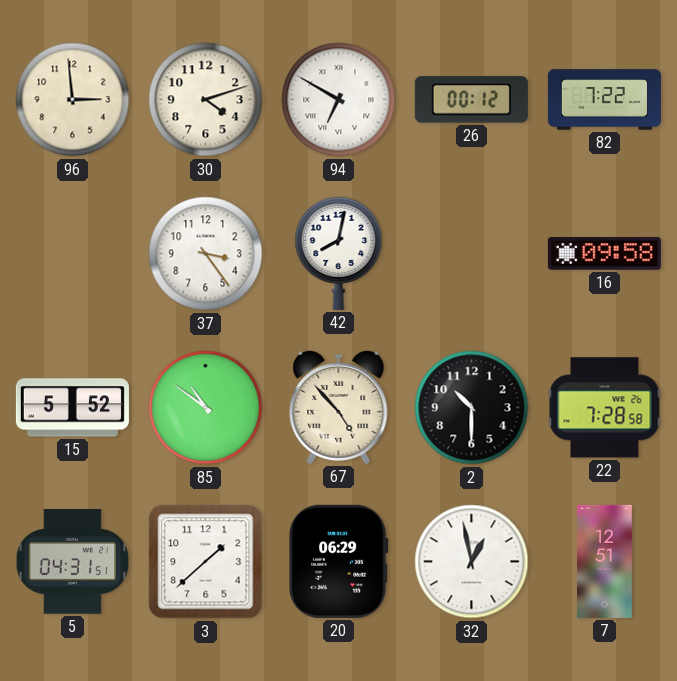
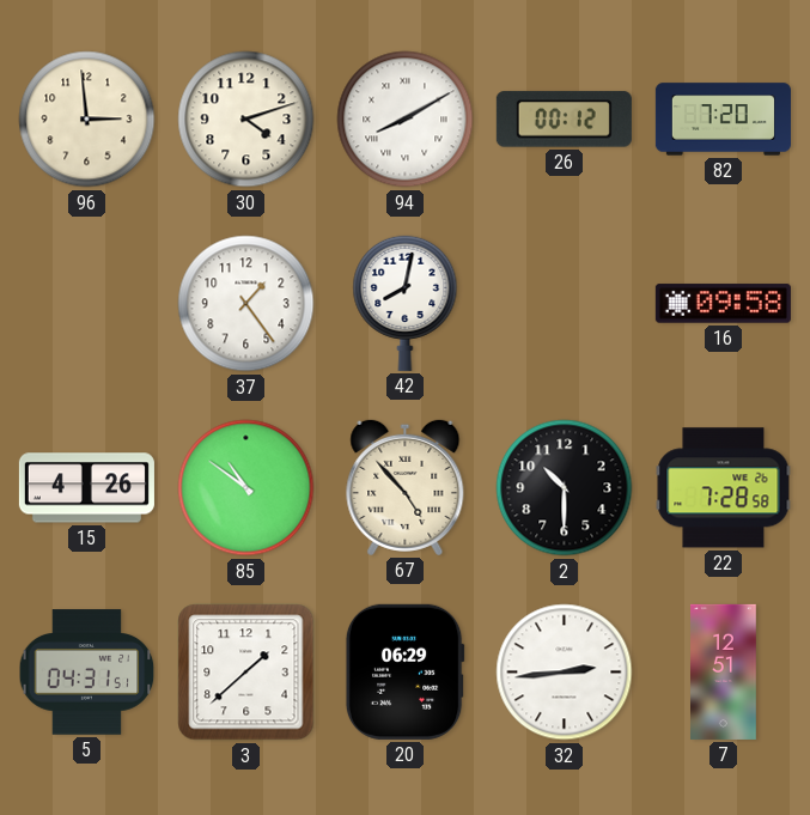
94: 6:50 -> 8:10 (406, 120)
82: 7:22 -> 7:20 (723, 120)
37: 3:24 -> 1:24 (246, 304)
15: 5:52 -> 4:26 (86, 488)
32: 12:58 -> 2:44 (565, 673)
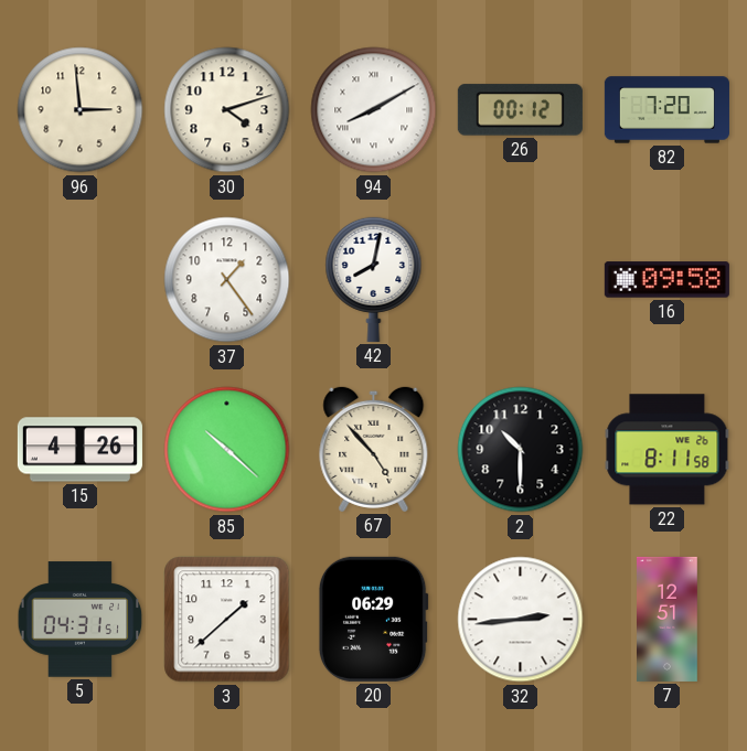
85: 10:51 -> 10:22 (227, 450)
22: 7:28 -> 8:11 (668, 450)
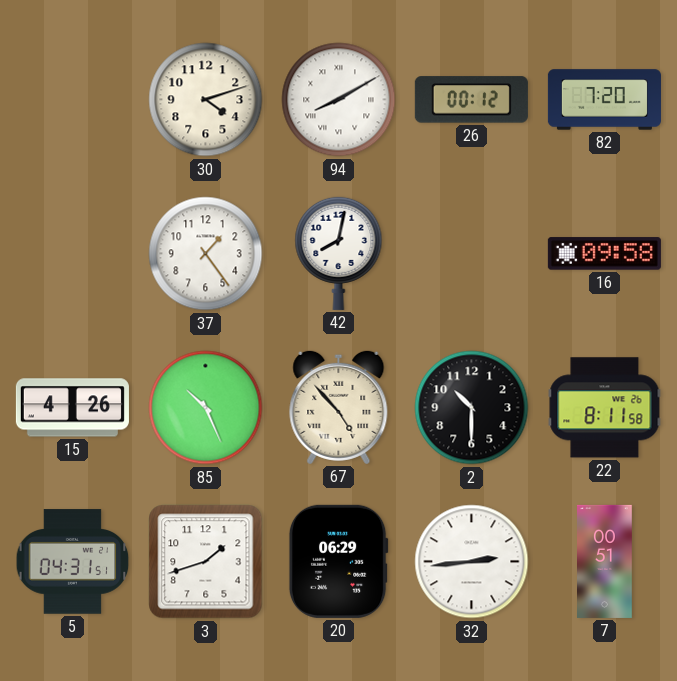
96: 2:59 -> none (81, 110)
85: 10:22 -> 10:26 (206, 408)
3: 1:38 -> 1:42 (206, 562)
7: 12:51 -> 00:51 (605, 561)
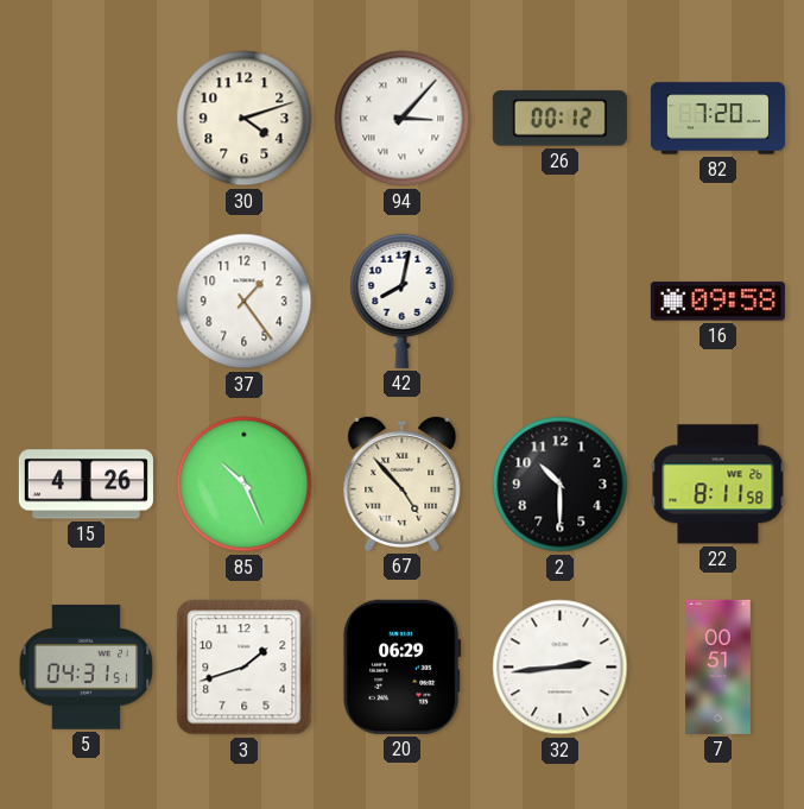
94: 8:10 -> 3:07 (403, 119)
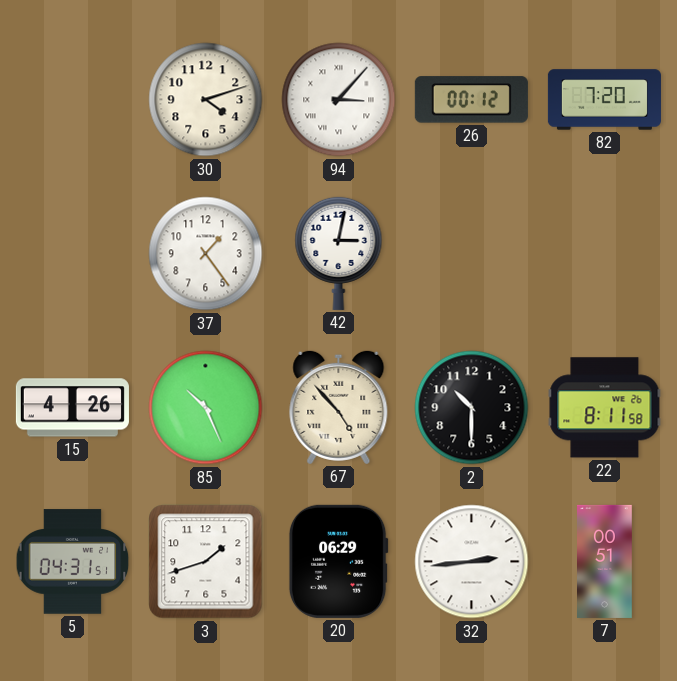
42: 8:02 -> 3:02 (339, 253)
16: 09:58 -> none (717, 302)
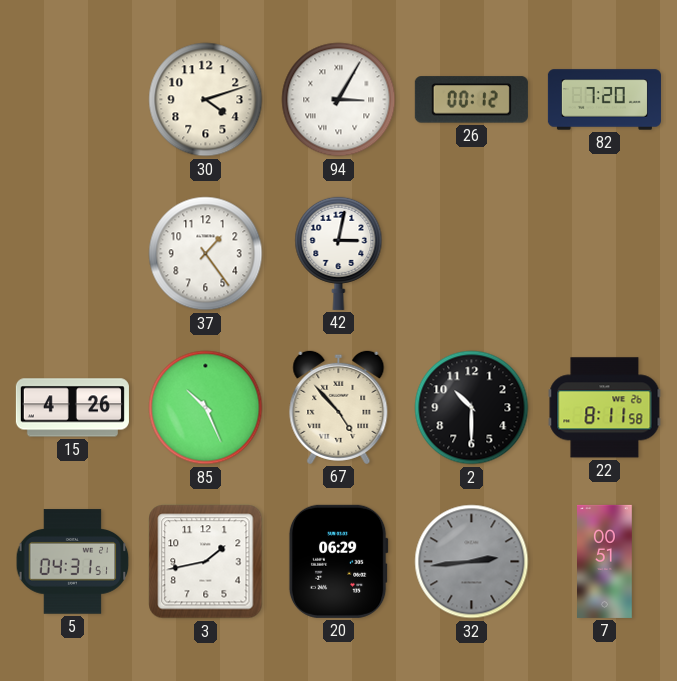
94: 3:07 -> 3:05 (339, 100)
3: 1:42 -> 1:43 (206, 562)
32 dial: white -> grey (472, 562)
